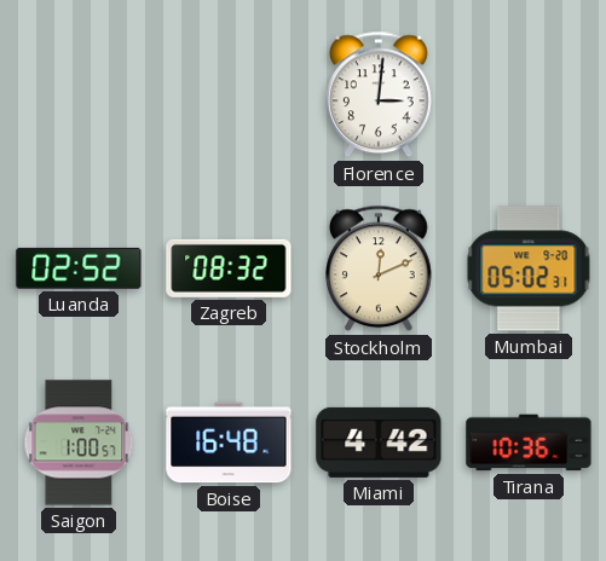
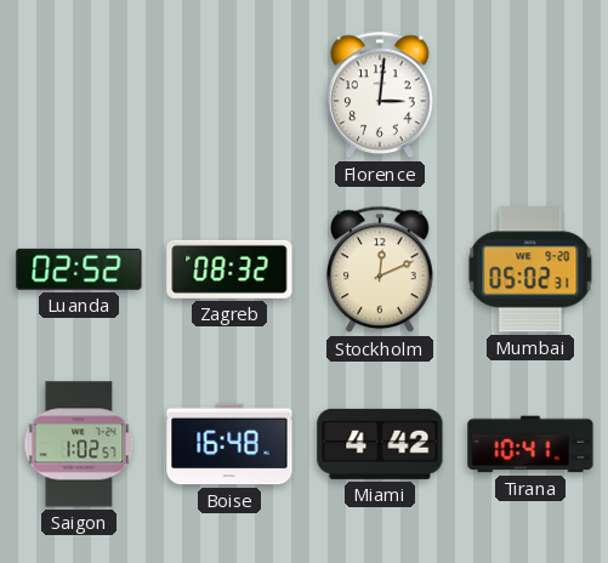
Saigon: 1:00 -> 1:02 (79, 444)
Tirana: 10:36 -> 10:41 (530, 444)
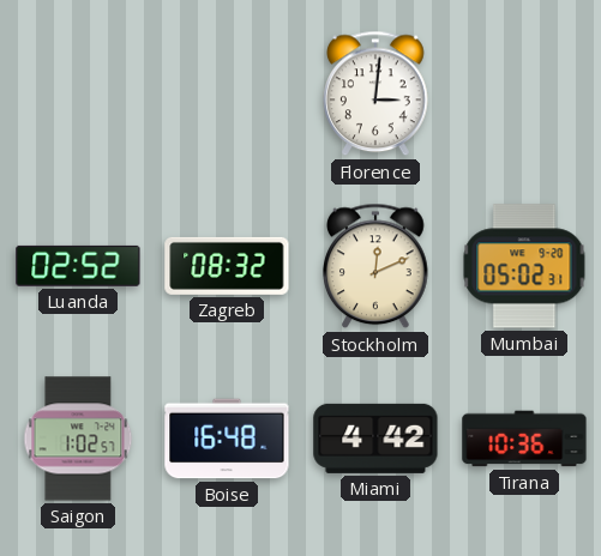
Tirana: 10:41 -> 10:36 (524, 439)
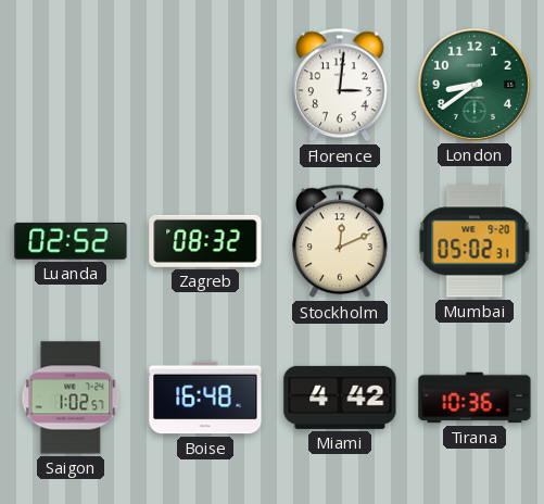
London: none -> 8:39 (475, 85)
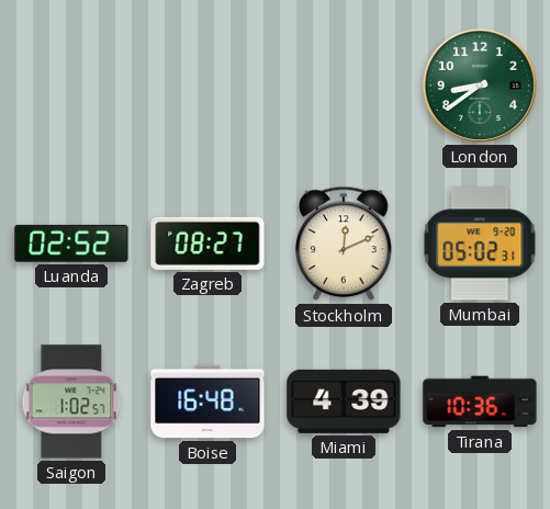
Florence: 3:01 -> none (341, 85)
Zagreb: 08:32 -> 08:27 (207, 244)
Miami: 4:42 -> 4:39 (344, 401)
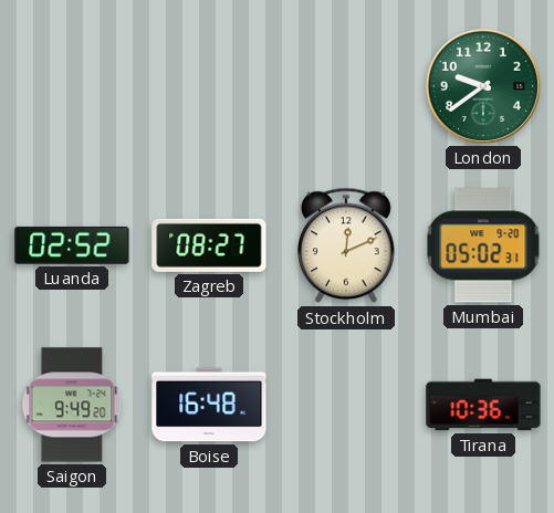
London: 8:39 -> 9:39 (483, 86)
Saigon: 1:02 -> 9:49 (72, 405)
Miami: 4:39 -> none (344, 401)
